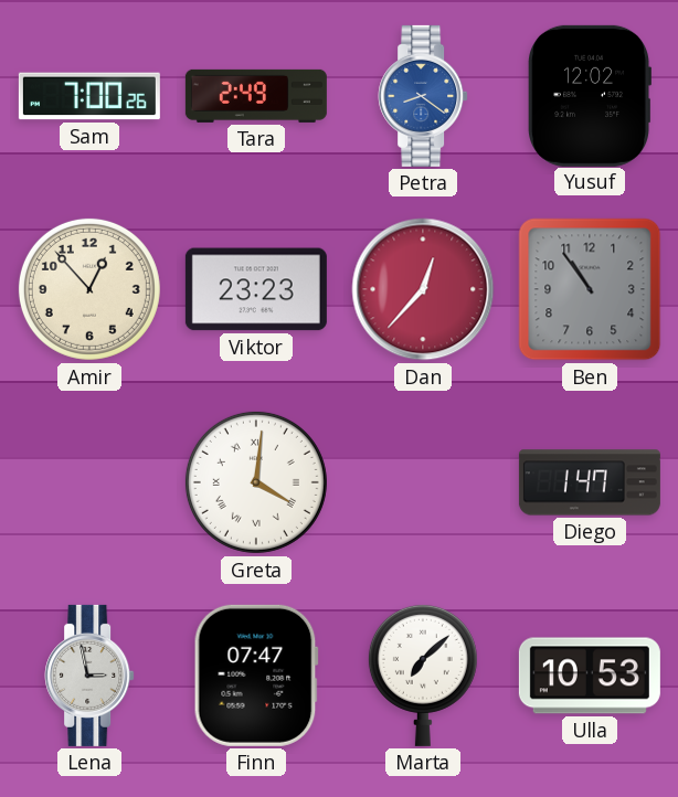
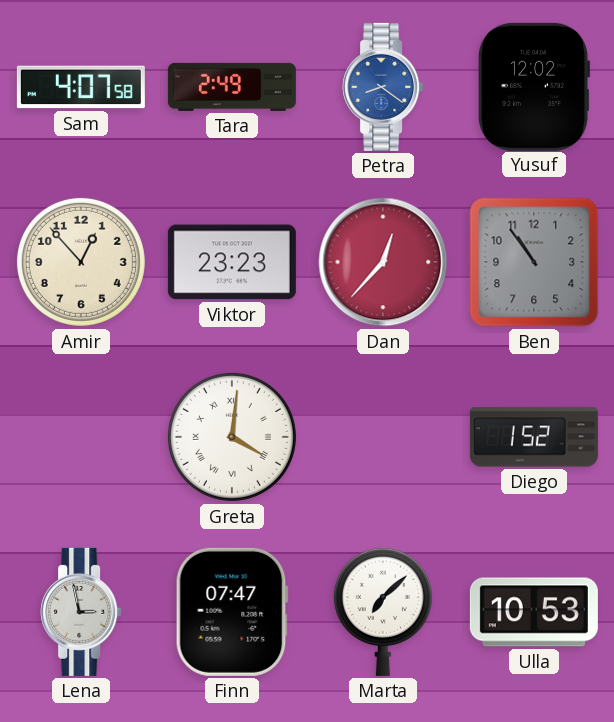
Sam: 7:00 -> 4:07 (81, 87)
Diego: 1:47 -> 1:52 (534, 437)
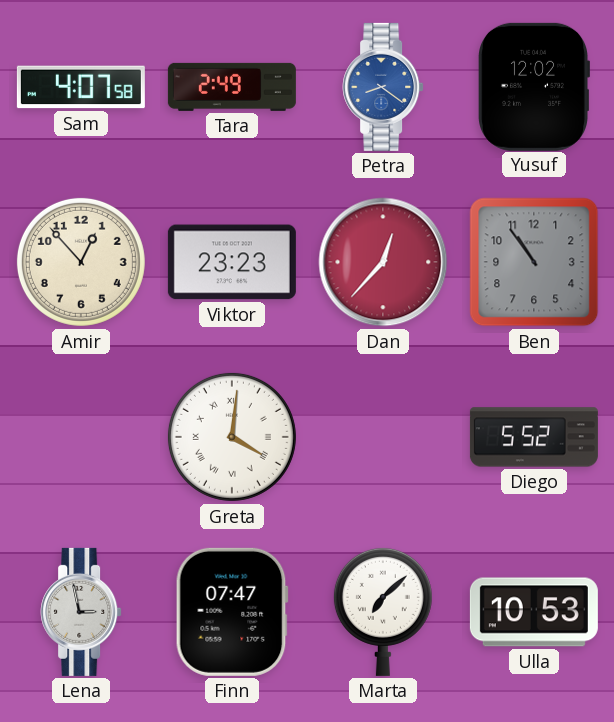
Diego: 1:52 -> 5:52 (534, 437)
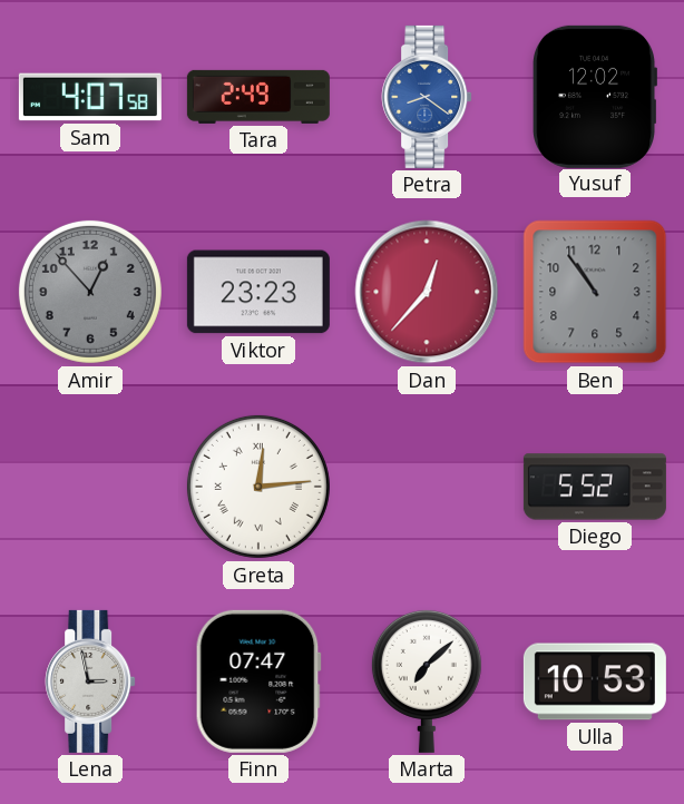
Amir dial: cream -> grey (90, 292)
Greta: 4:01 -> 12:14 (258, 487)
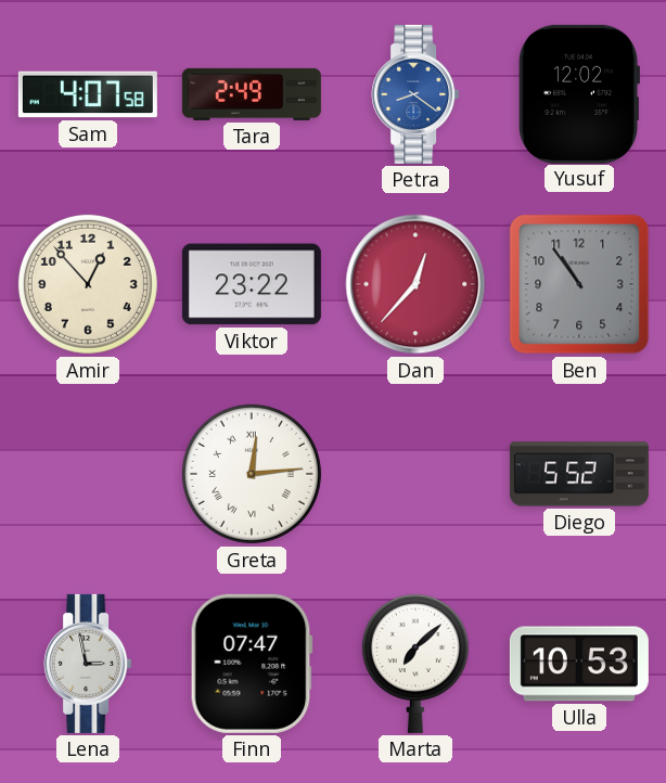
Amir dial: grey -> cream (88, 284)
Viktor: 23:23 -> 23:22 (252, 284)
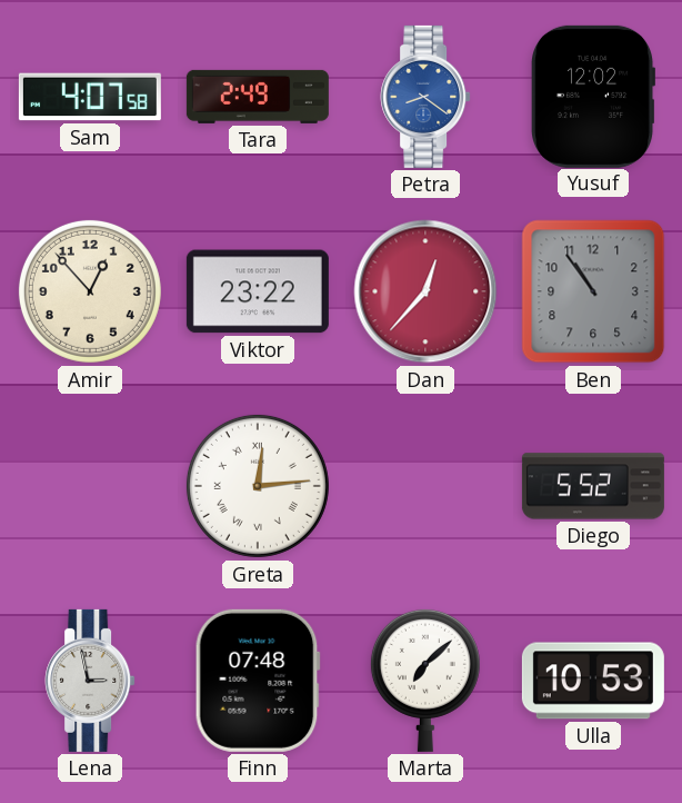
Finn: 07:47 -> 07:48 (258, 681)
